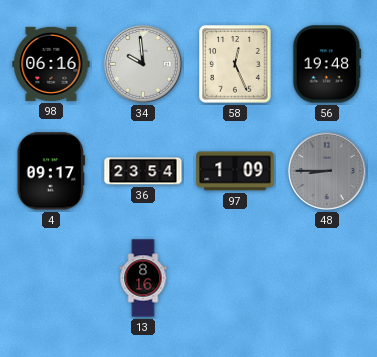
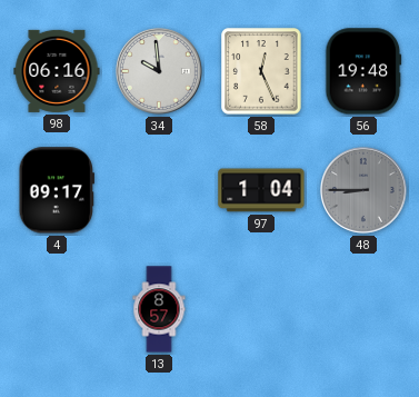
36: 23:54 -> none (143, 171)
97: 1:09 -> 1:04 (261, 190)
13: 8:16 -> 8:57 (159, 309)
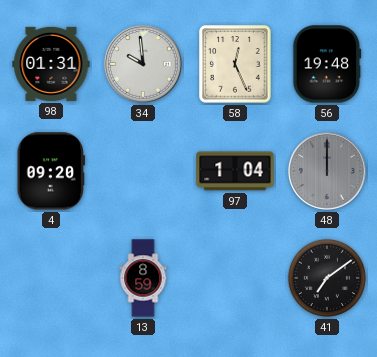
98: 06:16 -> 01:31 (51, 64)
4: 09:17 -> 09:20 (50, 171)
48: 8:45 -> 12:00 (328, 171)
13: 8:57 -> 8:59 (143, 278)
41: none -> 7:09 (327, 278)
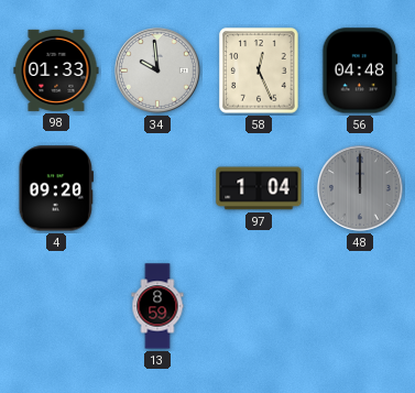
98: 01:31 -> 01:33 (56, 70)
56: 19:48 -> 04:48 (360, 70)
41: 7:09 -> none (327, 278)
